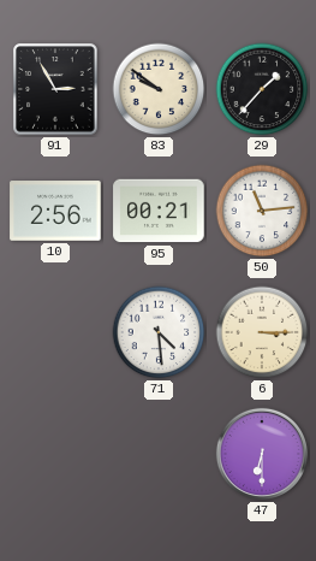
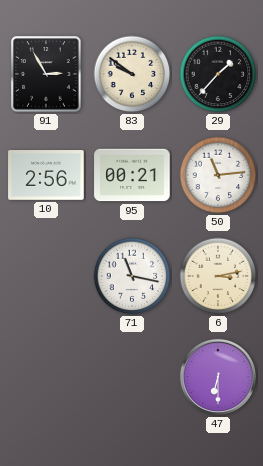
71: 4:29 -> 11:17 (132, 276)
6: 3:15 -> 3:13 (218, 276)
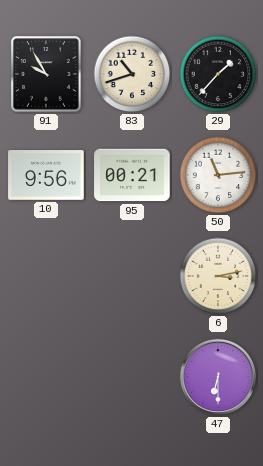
91: 2:55 -> 9:55 (46, 74)
83: 9:51 -> 10:42 (132, 74)
10: 2:56 -> 9:56 (46, 175)
71: 11:17 -> none (132, 276)
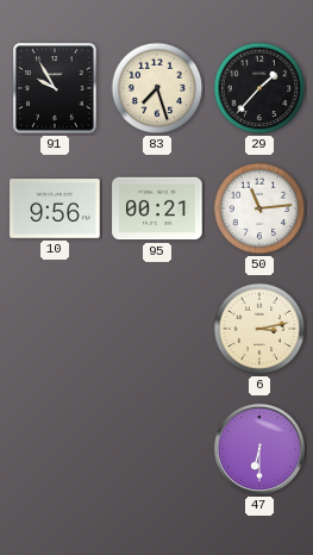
83: 10:42 -> 7:27 (157, 88)
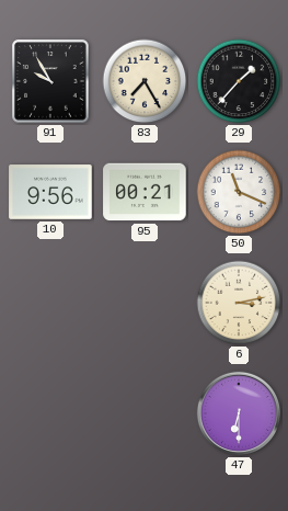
83: 7:27 -> 7:25 (145, 81)
50: 11:14 -> 11:19 (239, 192)
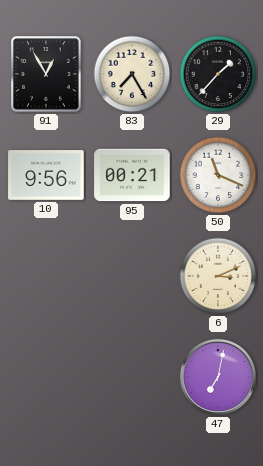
91: 9:55 -> 12:55 (46, 74)
6: 3:13 -> 3:11 (218, 276)
47: 6:30 -> 7:02 (218, 377)
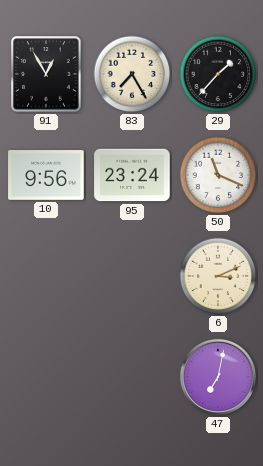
95: 00:21 -> 23:24 (132, 175)
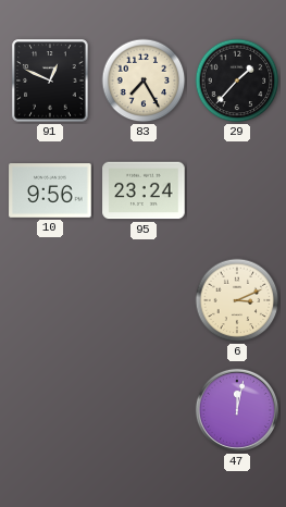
91: 12:55 -> 12:49 (50, 81)
50: 11:19 -> none (218, 175)
47: 7:02 -> 12:02 (237, 410)
